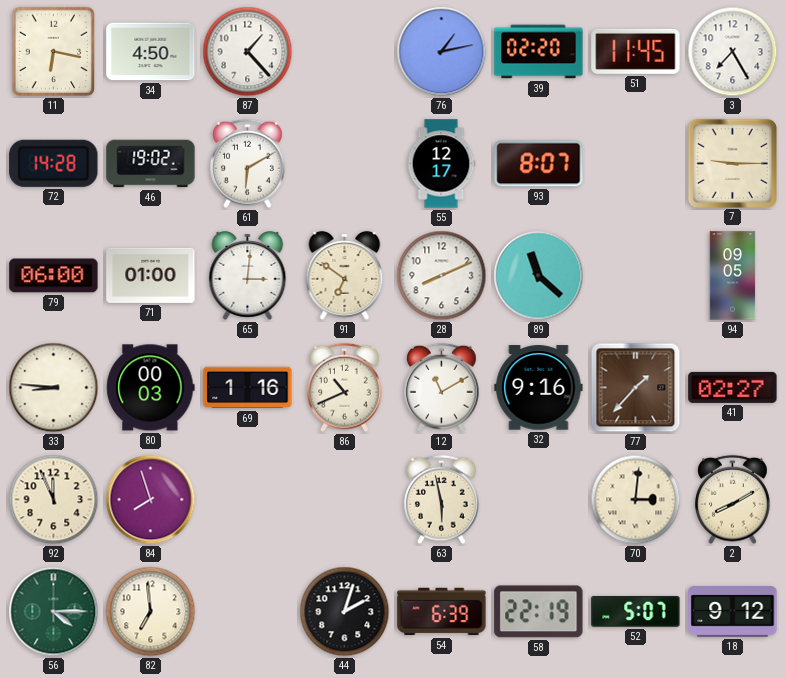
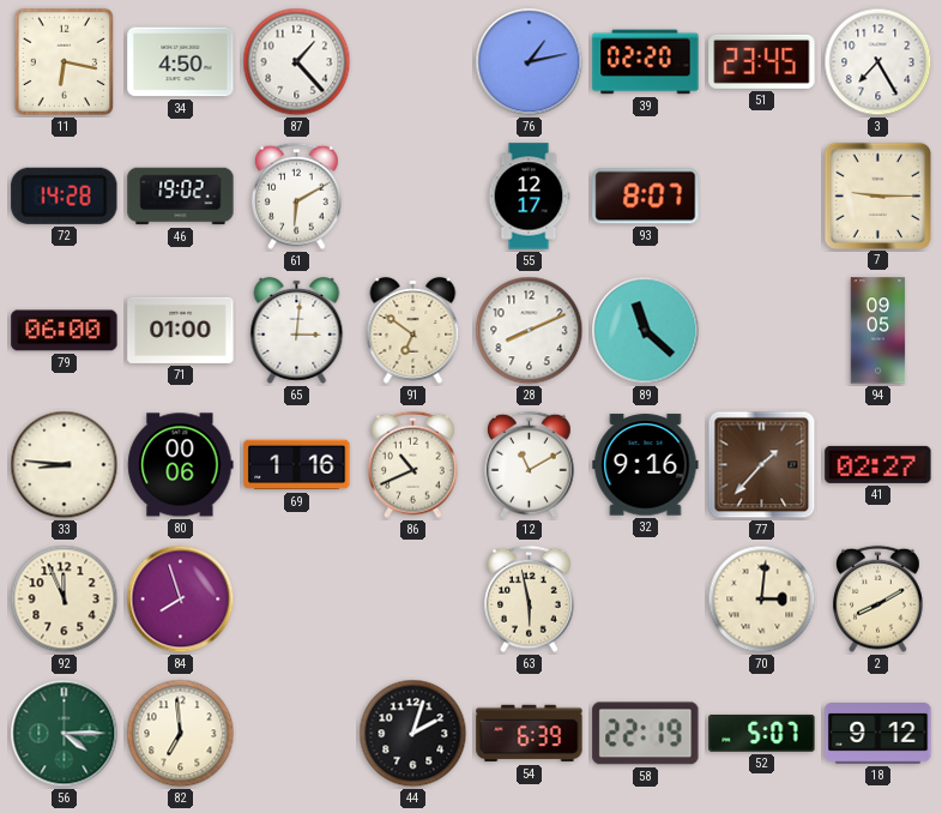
51: 11:45 -> 23:45 (762, 61)
80: 00:03 -> 00:06 (181, 465)
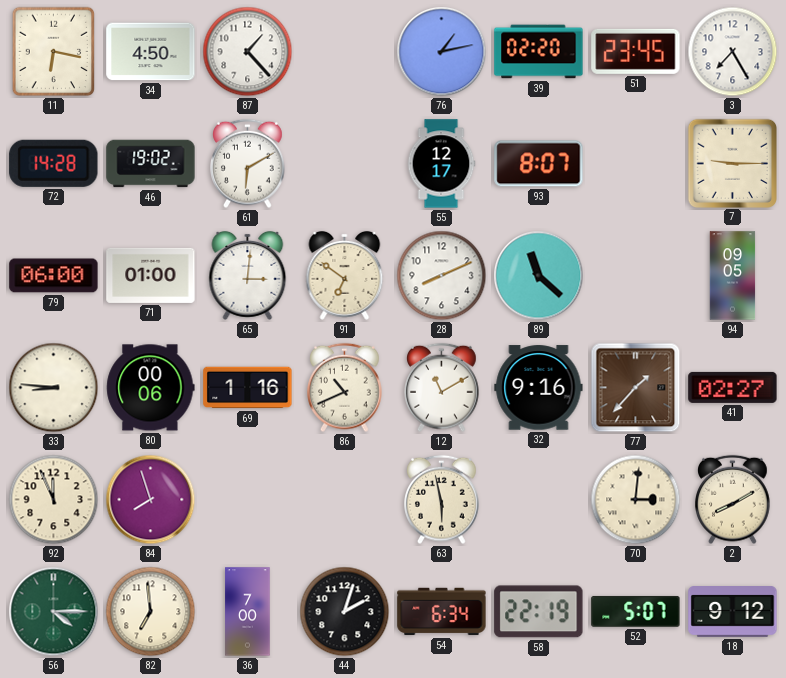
36: none -> 7:00 (248, 612)
54: 6:39 -> 6:34 (442, 612)
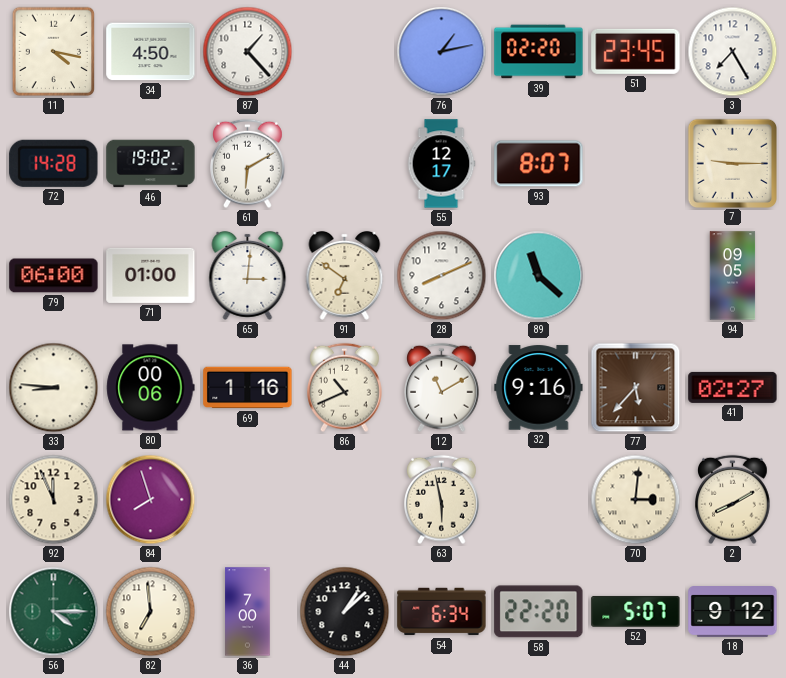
11: 6:17 -> 4:17 (54, 52)
77: 1:37 -> 5:37 (636, 388)
44: 2:03 -> 1:08 (345, 612)
58: 22:19 -> 22:20 (539, 612)
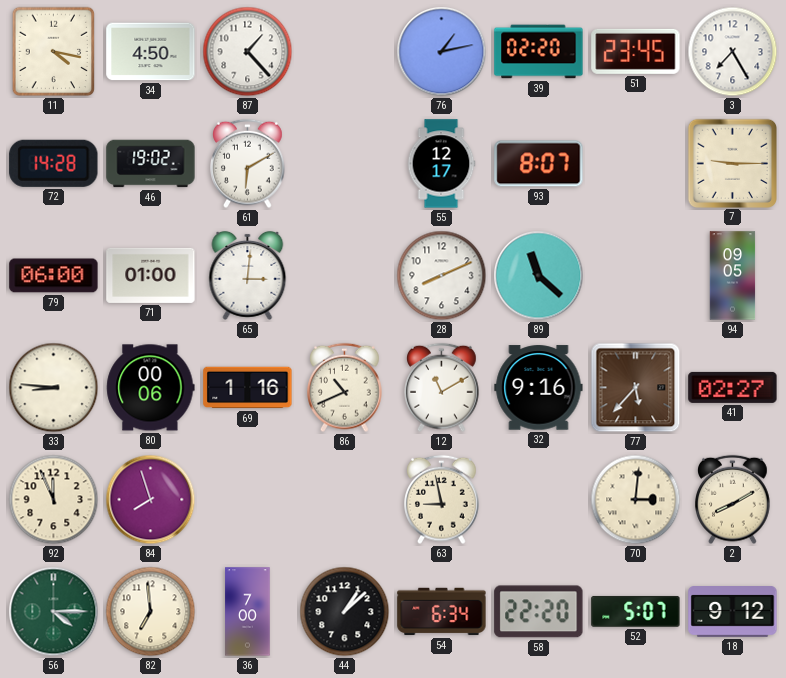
91: 6:51 -> none (345, 275)
63: 5:58 -> 8:58 (442, 500)
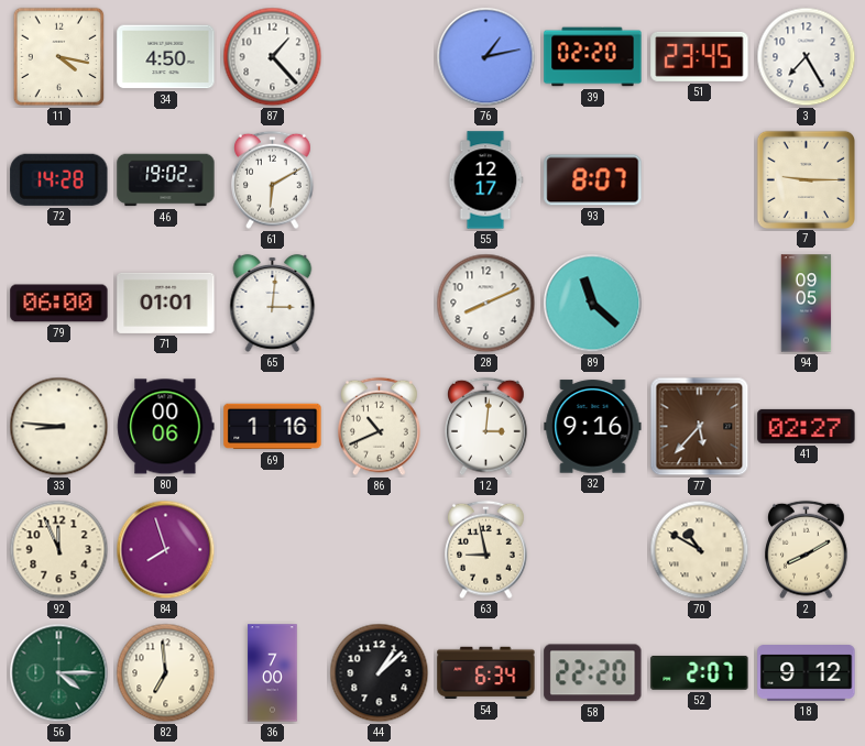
71: 01:00 -> 01:01 (166, 303)
12: 11:10 -> 3:01 (486, 427)
70: 3:01 -> 10:50 (700, 550)
52: 5:07 -> 2:07 (700, 672)
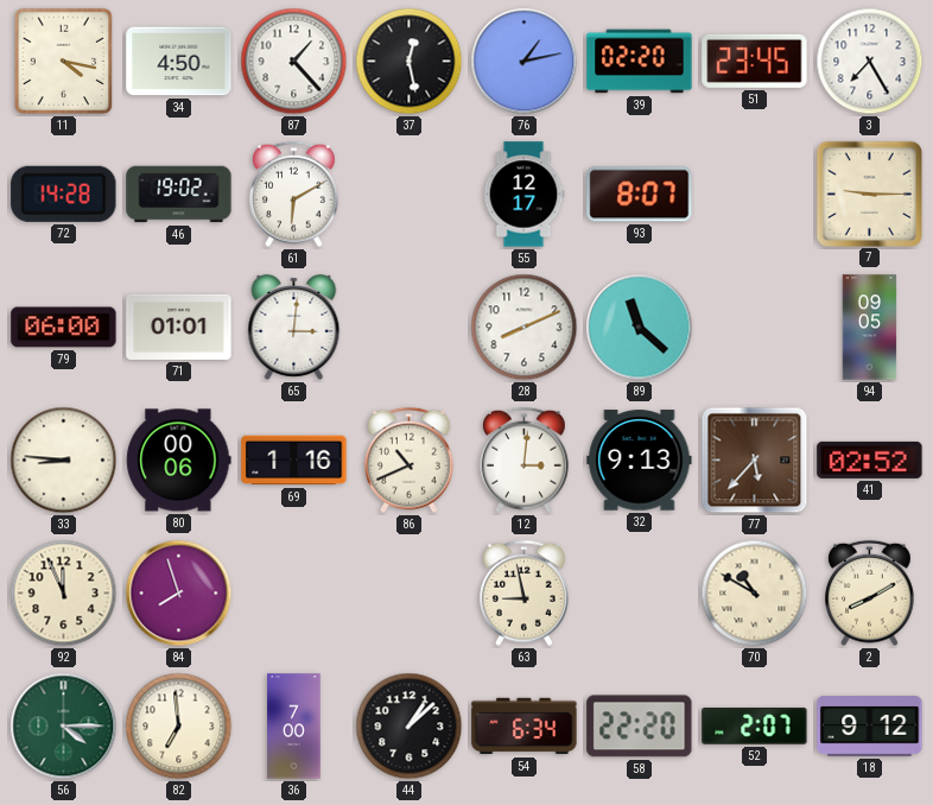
37: none -> 12:28 (410, 62)
32: 9:16 -> 9:13 (640, 461)
41: 02:27 -> 02:52 (870, 459)
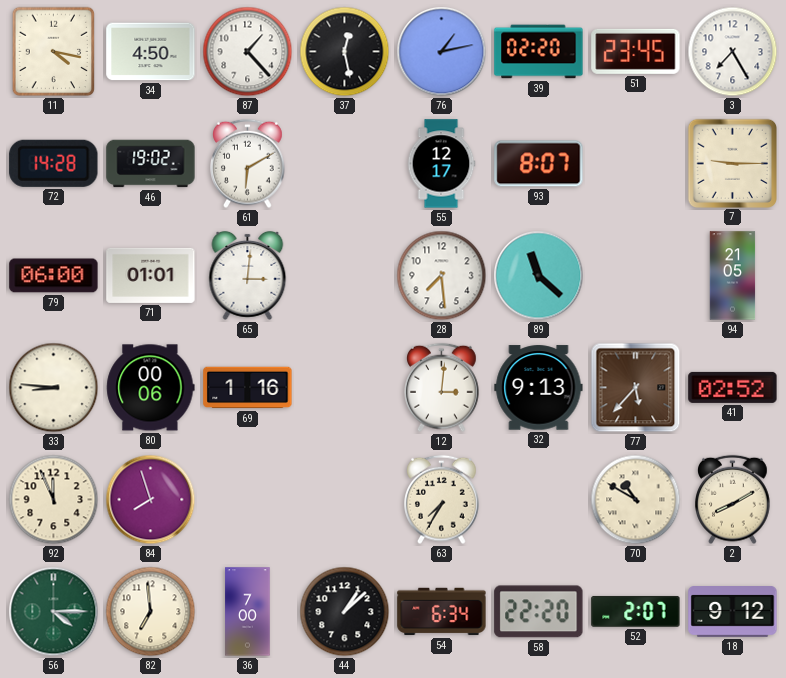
28: 8:11 -> 7:29 (442, 276)
94: 09:05 -> 21:05 (733, 276)
86: 10:41 -> none (410, 461)
63: 8:58 -> 7:35 (442, 500)
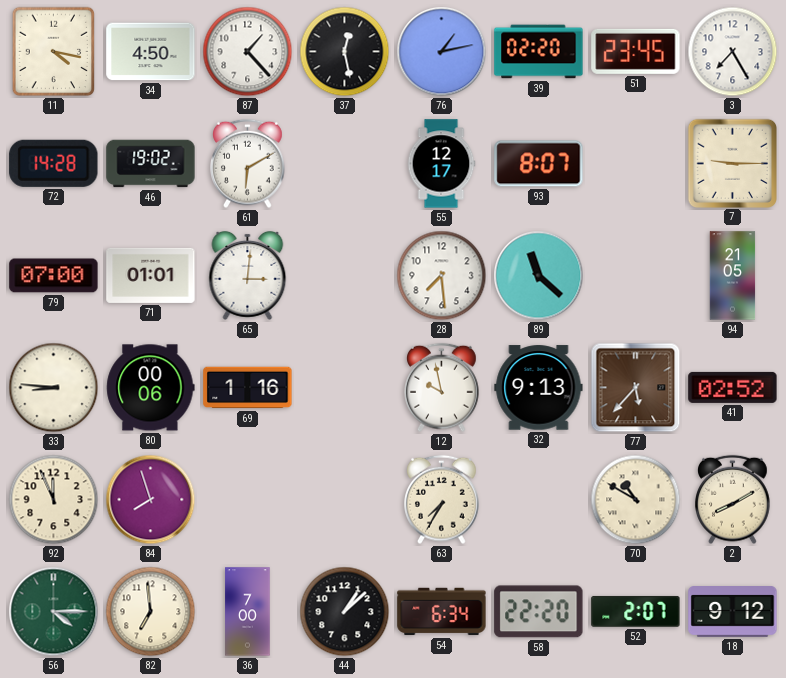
79: 06:00 -> 07:00 (54, 276)
12: 3:01 -> 9:58 (442, 388)
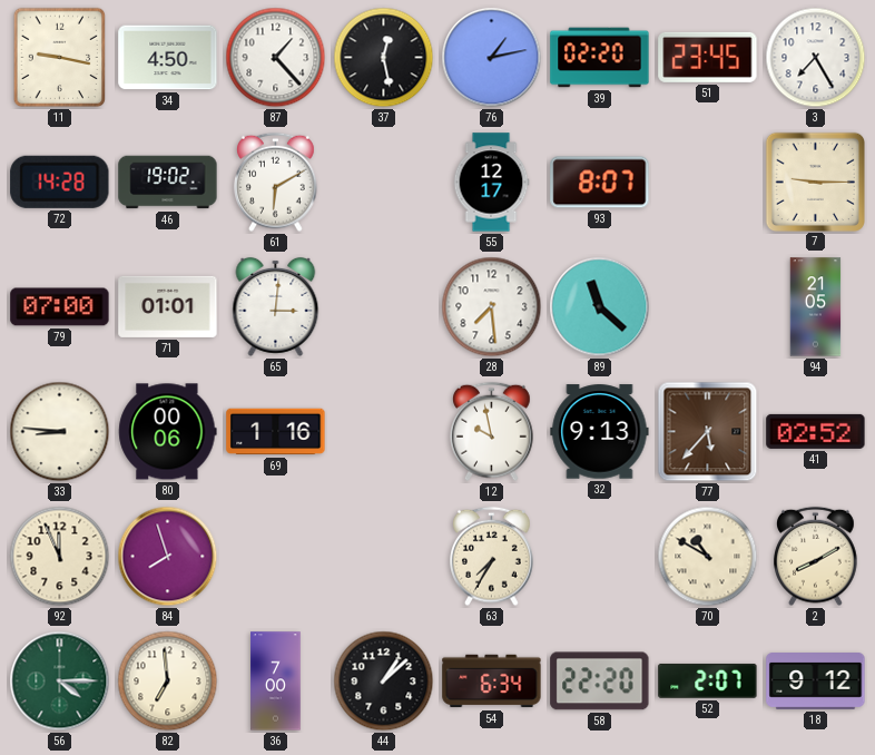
11: 4:17 -> 9:17 (60, 58)
